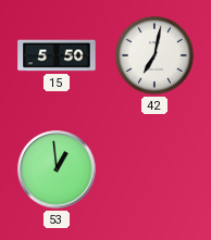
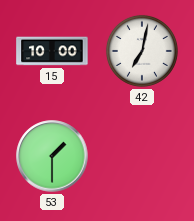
15: 5:50 -> 10:00 (52, 51)
53: 12:59 -> 1:30 (52, 156)
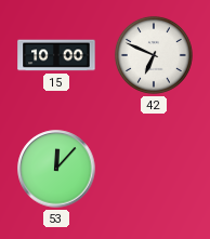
42: 7:02 -> 6:49 (154, 55)
53: 1:30 -> 12:07 (56, 169)
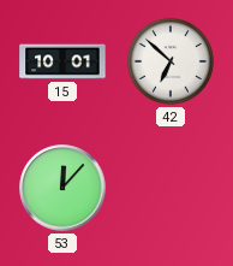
15: 10:00 -> 10:01 (62, 61)
42: 6:49 -> 6:52 (171, 61)
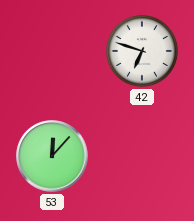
15: 10:01 -> none (62, 61)
42: 6:52 -> 6:48 (142, 51)
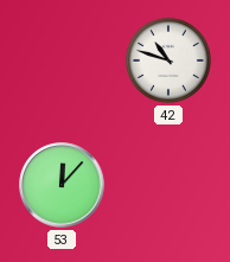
42: 6:48 -> 10:48 (168, 60)
